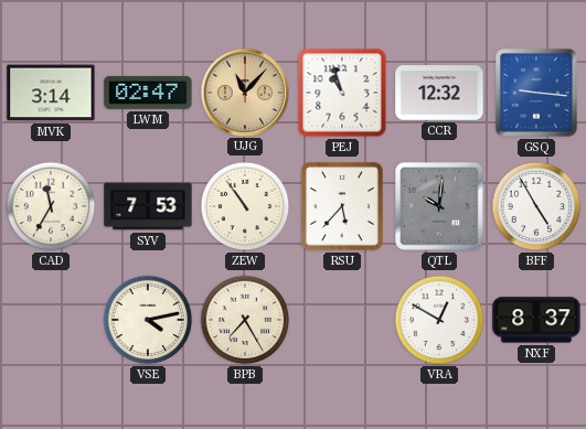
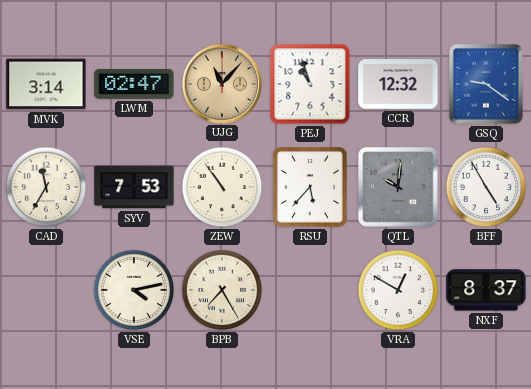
GSQ: 9:16 -> 9:21 (486, 84)
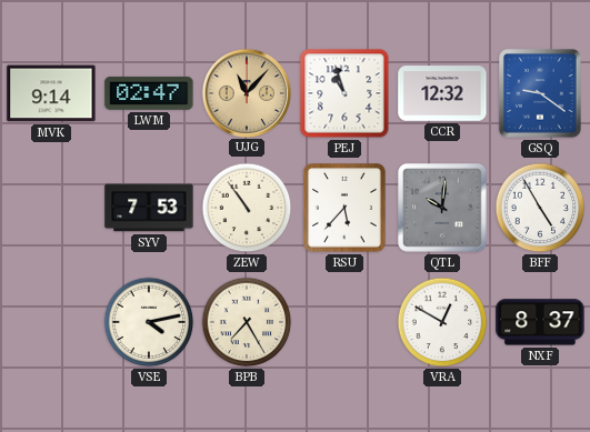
MVK: 3:14 -> 9:14 (51, 93)
CAD: 11:35 -> none (46, 187)
